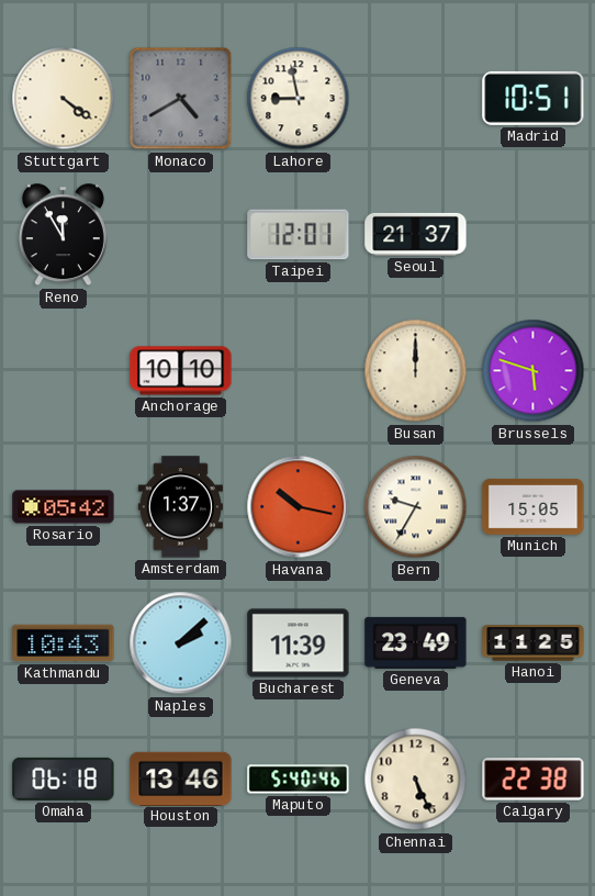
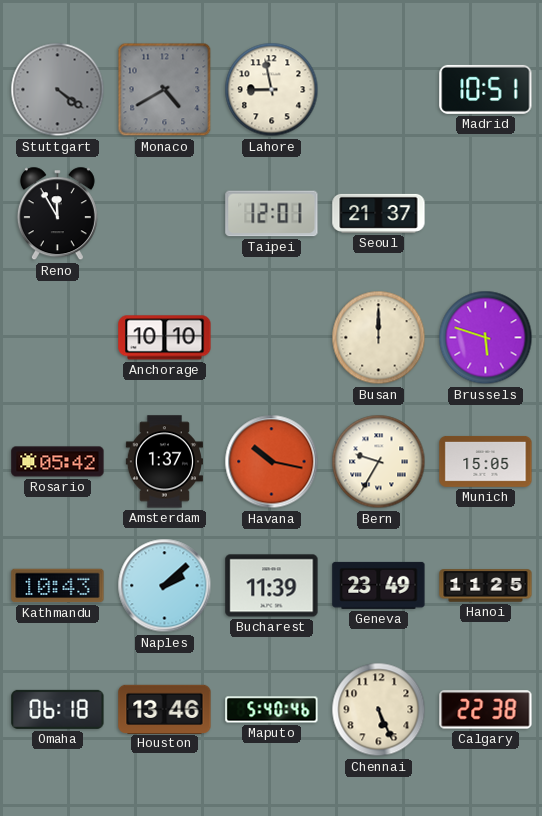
Stuttgart dial: cream -> grey (58, 90)
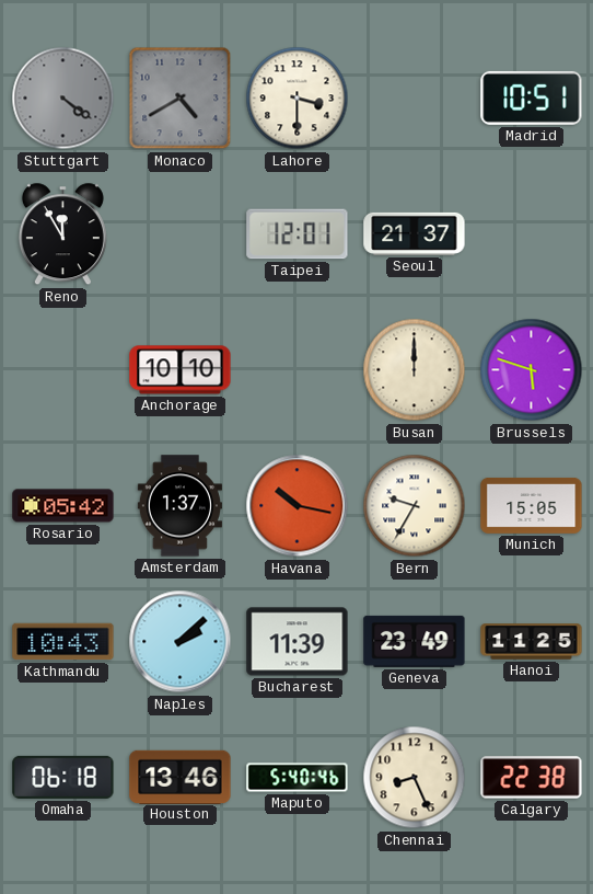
Lahore: 8:58 -> 3:30 (298, 99)
Chennai: 5:26 -> 8:26 (415, 778)
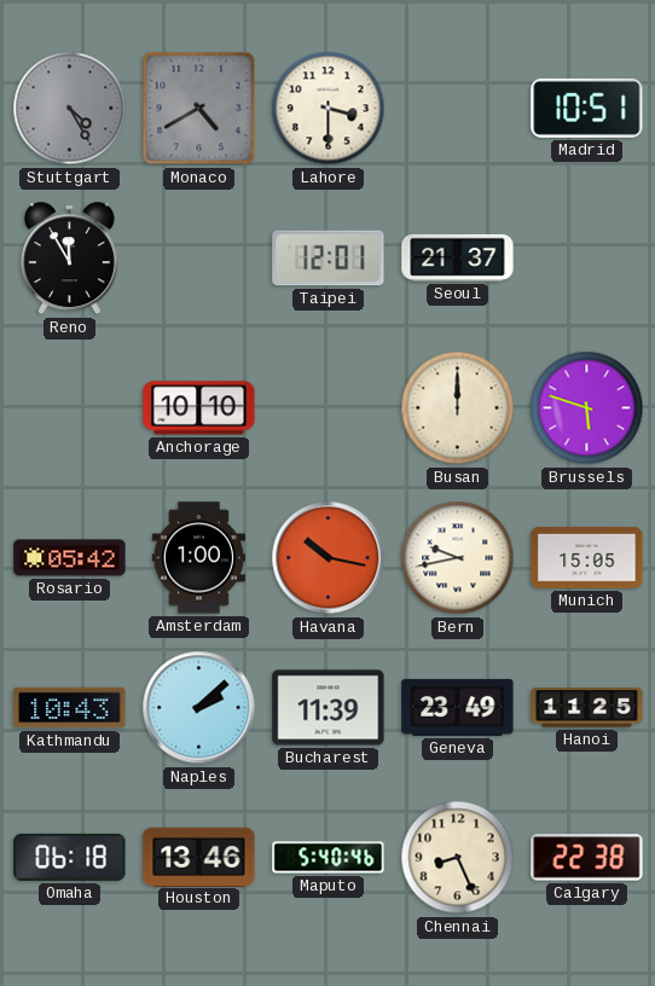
Stuttgart: 4:21 -> 4:25 (70, 109)
Amsterdam: 1:37 -> 1:00 (198, 558)
Bern: 9:35 -> 9:43 (458, 558)
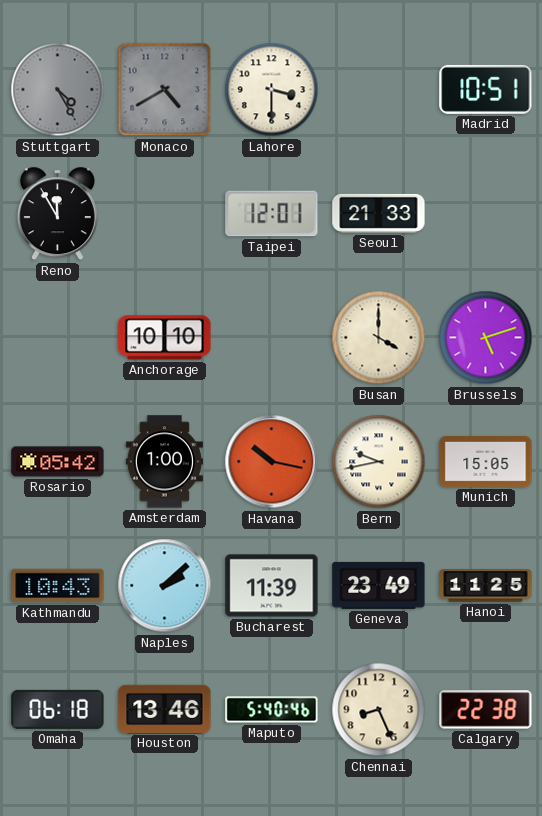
Seoul: 21:37 -> 21:33 (379, 213)
Busan: 12:00 -> 4:00 (379, 338)
Brussels: 5:48 -> 5:12 (486, 338)
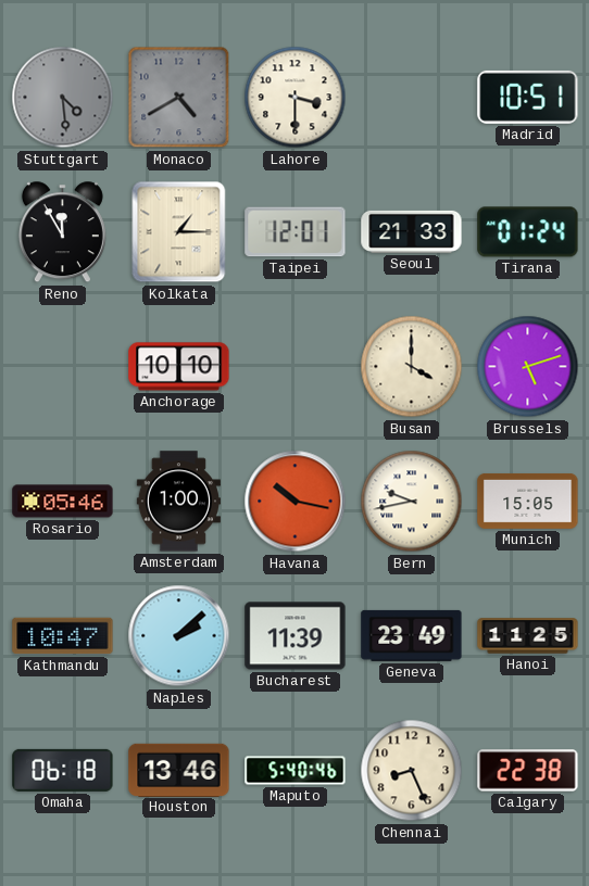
Stuttgart: 4:25 -> 4:29 (63, 98)
Kolkata: none -> 1:15 (179, 232)
Tirana: none -> 01:24 (528, 232)
Rosario: 05:42 -> 05:46 (63, 502)
Kathmandu: 10:43 -> 10:47 (63, 636)
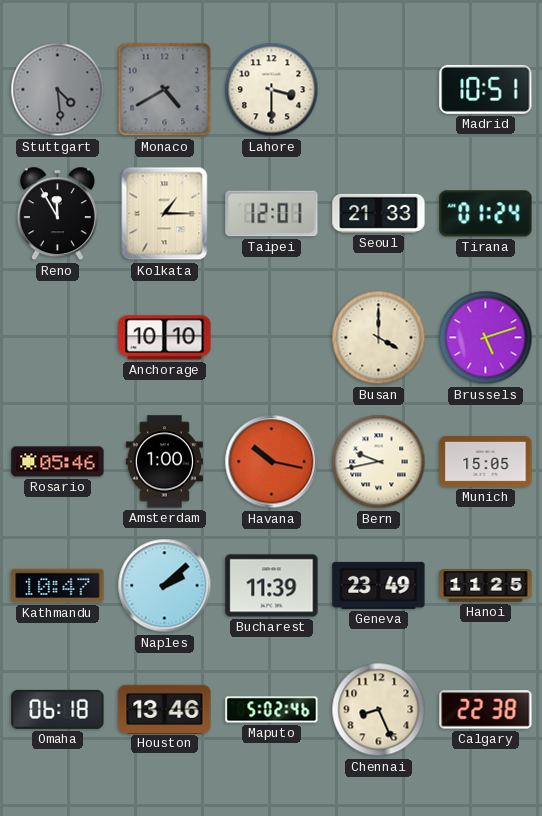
Maputo: 5:40 -> 5:02 (272, 710)
